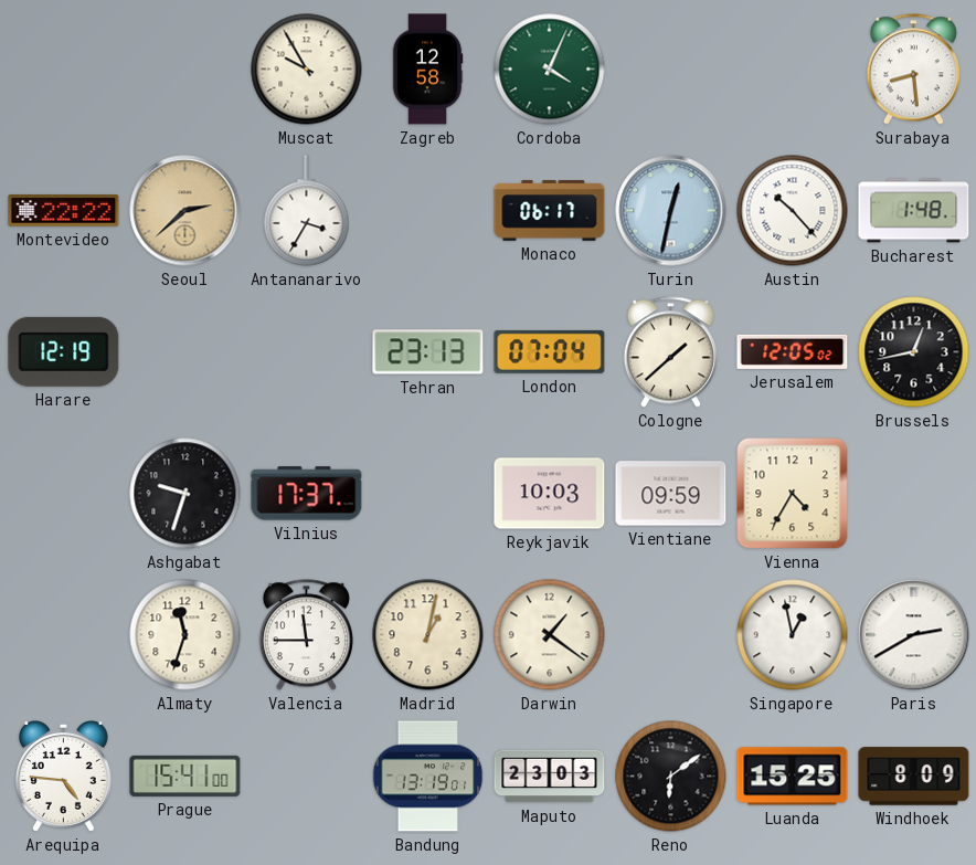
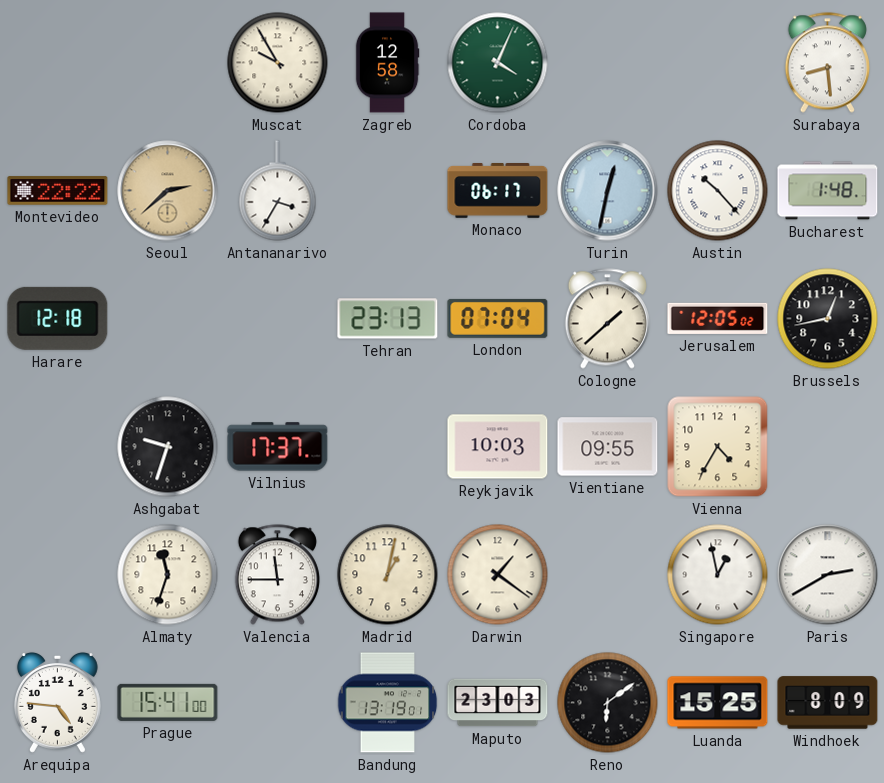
Harare: 12:19 -> 12:18 (58, 318)
Vientiane: 09:59 -> 09:55 (608, 447)
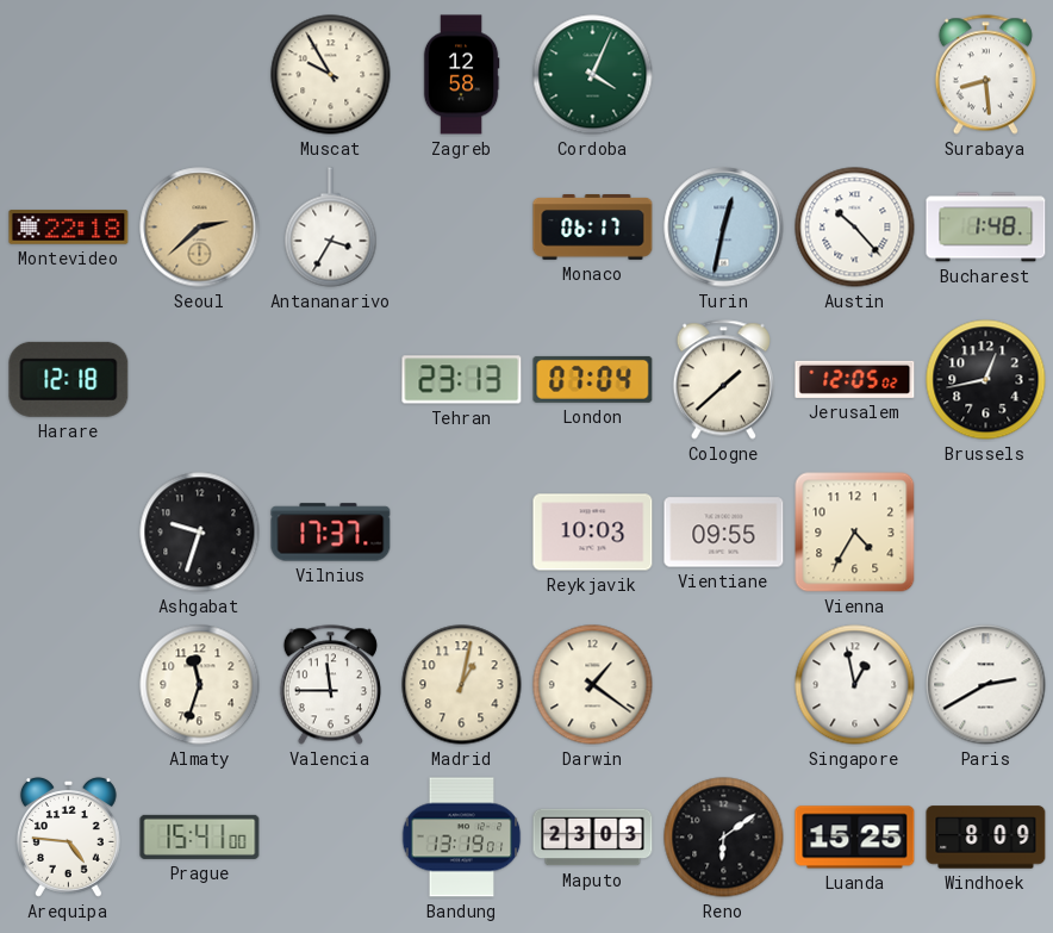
Montevideo: 22:22 -> 22:18 (69, 228)
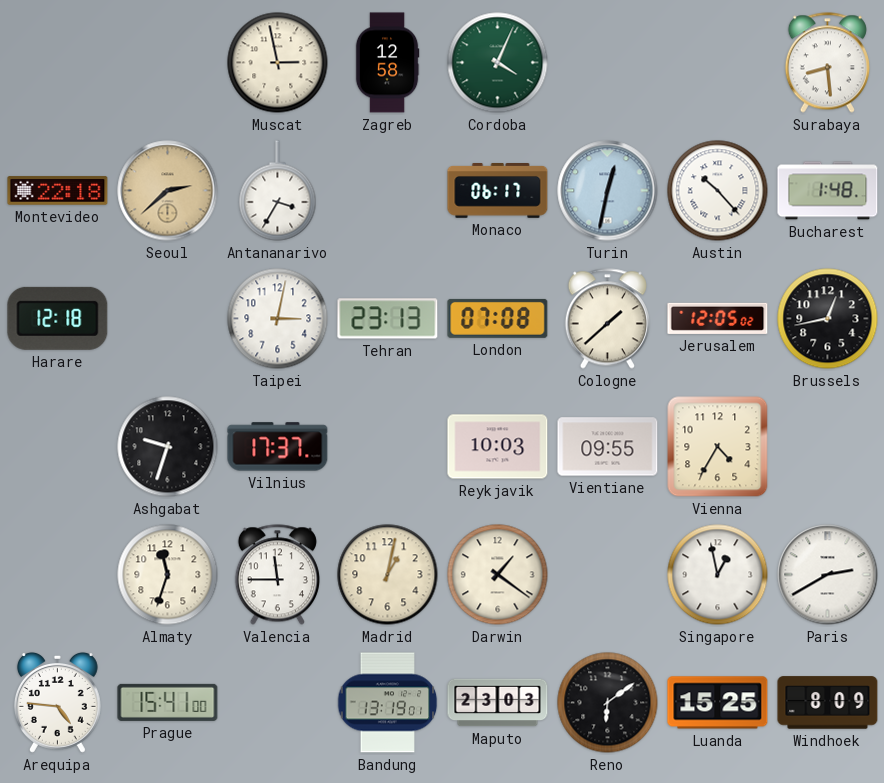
Muscat: 9:55 -> 2:58 (278, 63)
Taipei: none -> 3:02 (278, 319)
London: 07:04 -> 07:08 (498, 318)
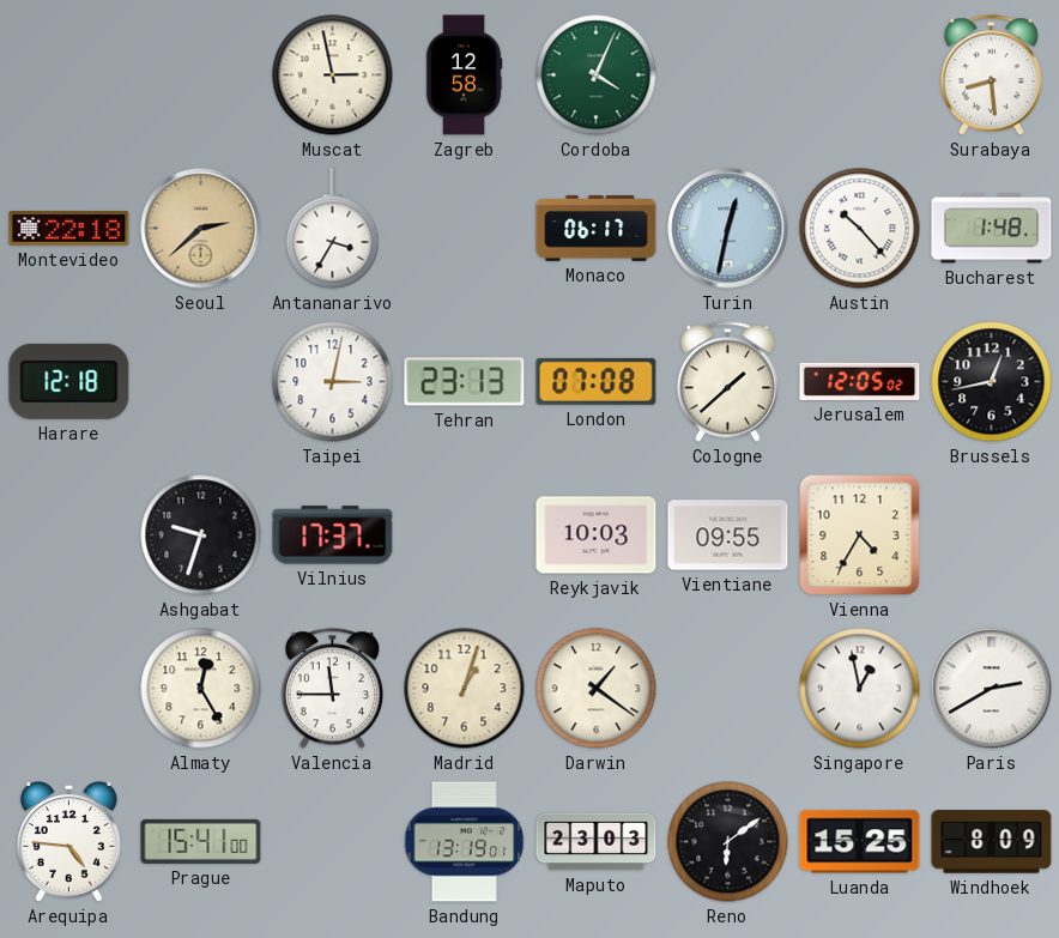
Almaty: 11:33 -> 12:25 (201, 689)
Madrid: 1:02 -> 1:03 (465, 689)
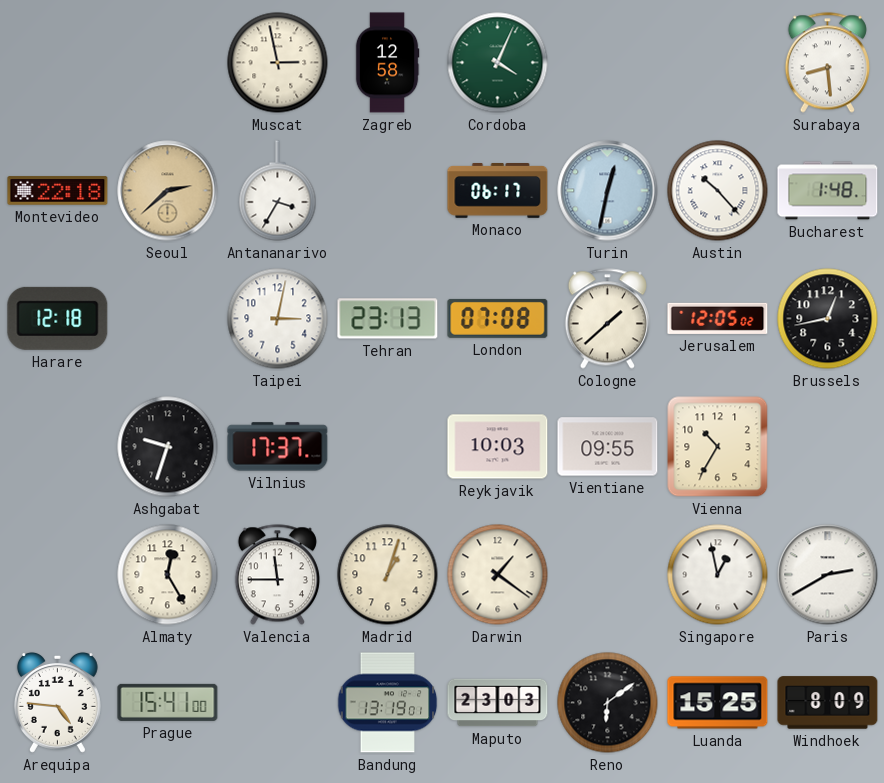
Vienna: 4:35 -> 10:35 (718, 447)
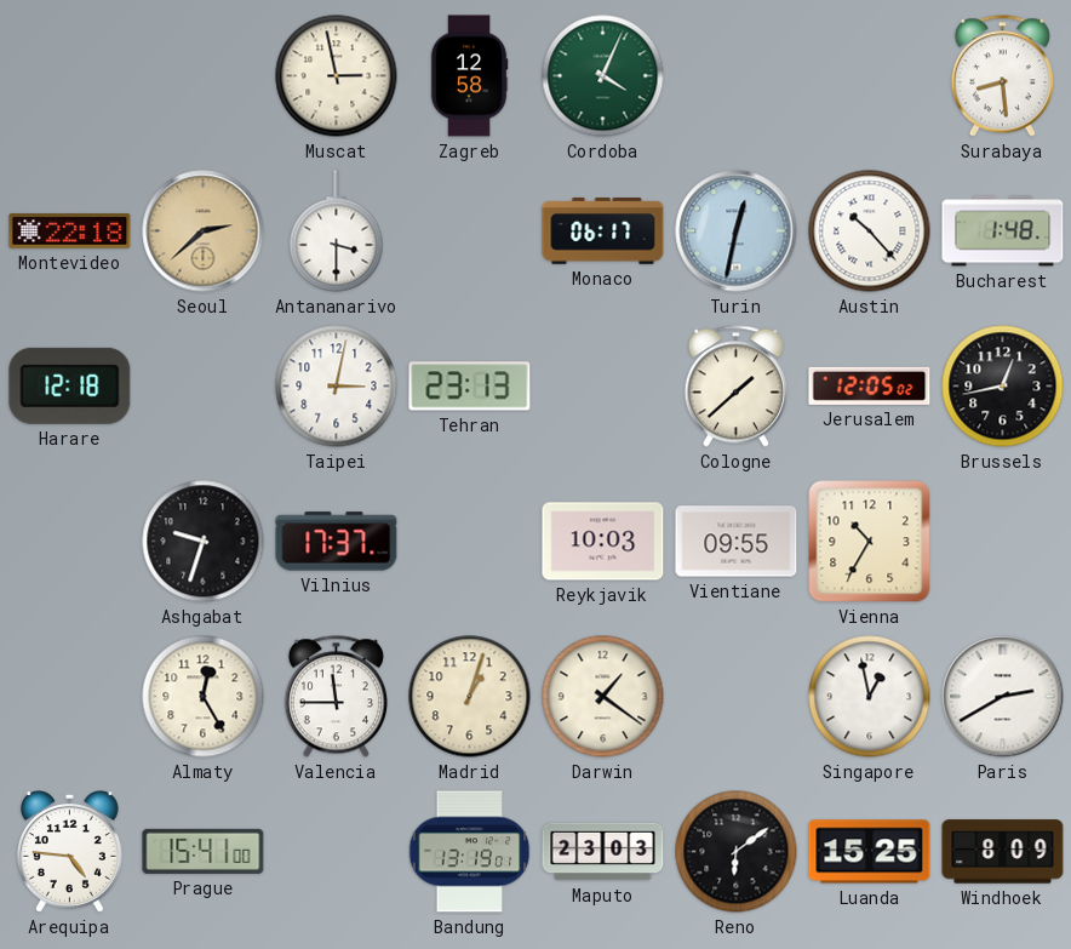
Antananarivo: 3:35 -> 3:30 (337, 231)
London: 07:08 -> none (498, 318)
